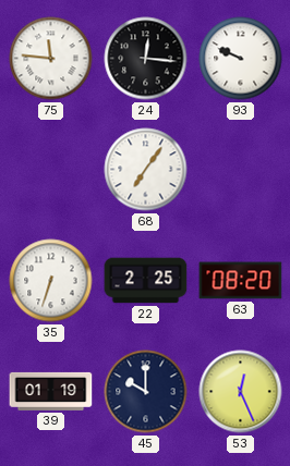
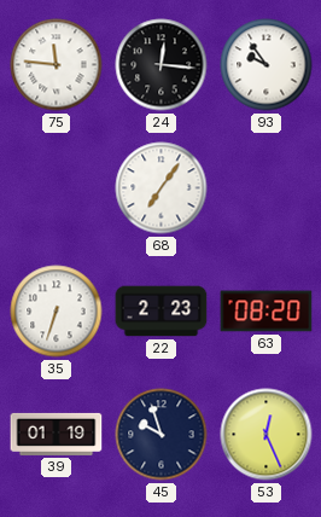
93: 9:49 -> 9:54 (267, 65)
22: 2:25 -> 2:23 (162, 312)
45: 10:00 -> 9:57 (162, 435)
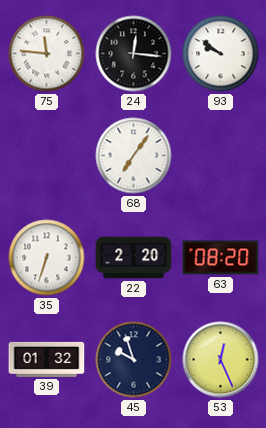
93: 9:54 -> 9:51 (221, 54)
22: 2:23 -> 2:20 (134, 258)
39: 01:19 -> 01:32 (47, 359)
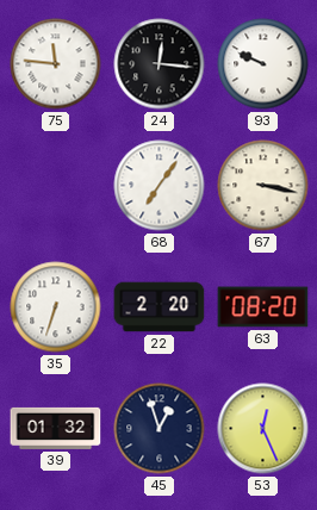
93: 9:51 -> 9:49 (263, 64)
67: none -> 3:17 (263, 186)
45: 9:57 -> 12:57 (160, 429)
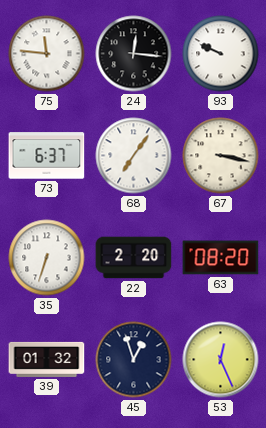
73: none -> 6:37 (47, 156)
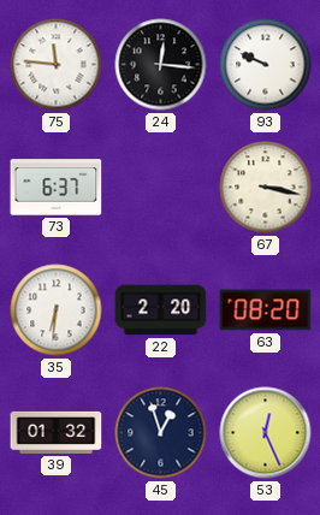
68: 7:06 -> none (134, 156)
35: 6:33 -> 6:31 (57, 310)
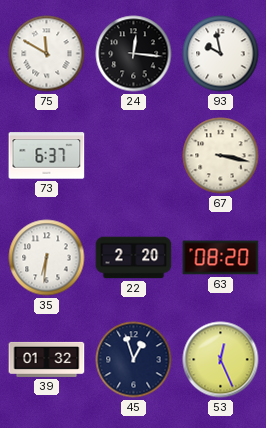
75: 11:46 -> 11:50 (47, 54)
93: 9:49 -> 9:58 (221, 54)
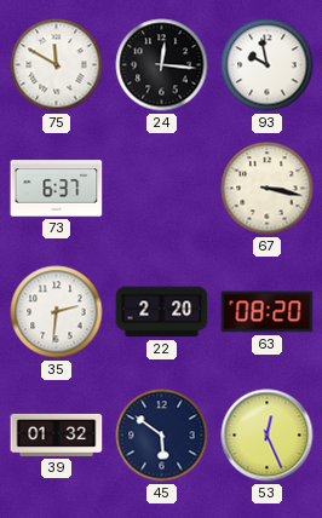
35: 6:31 -> 2:31 (57, 312)
45: 12:57 -> 5:51 (162, 436)
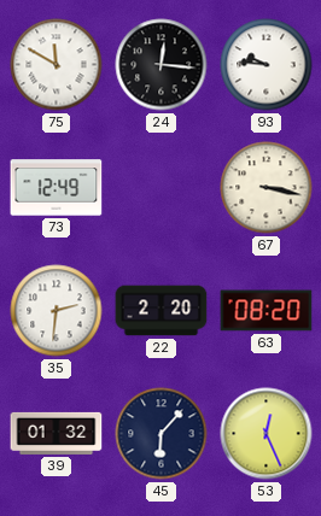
93: 9:58 -> 9:46 (267, 65)
73: 6:37 -> 12:49 (57, 188)
45: 5:51 -> 6:07 (162, 434)
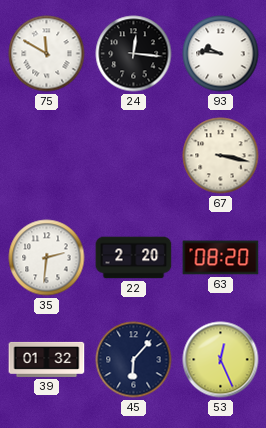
73: 12:49 -> none (57, 188)
